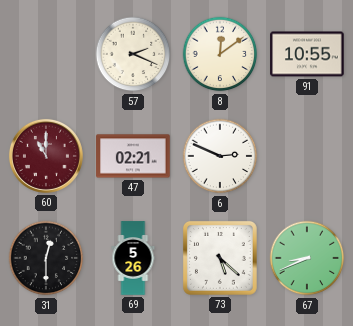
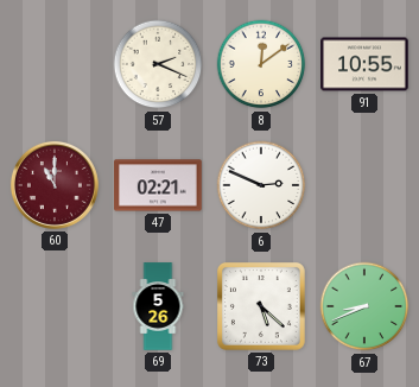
31: 12:30 -> none (46, 258)
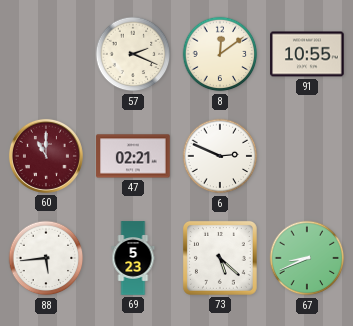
88: none -> 5:44 (46, 258)
69: 5:26 -> 5:23 (133, 258)
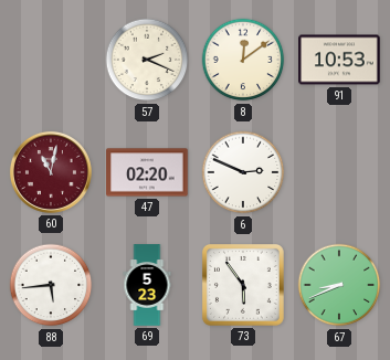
91: 10:55 -> 10:53 (339, 60)
60: 11:00 -> 11:02 (51, 172)
47: 02:21 -> 02:20 (147, 172)
73: 5:22 -> 5:54 (243, 285)
